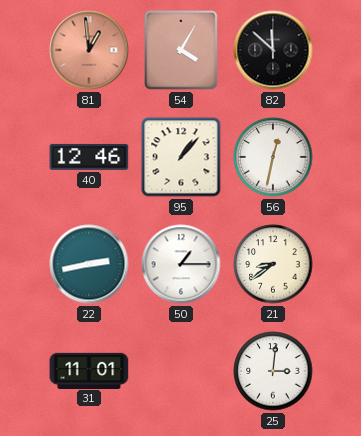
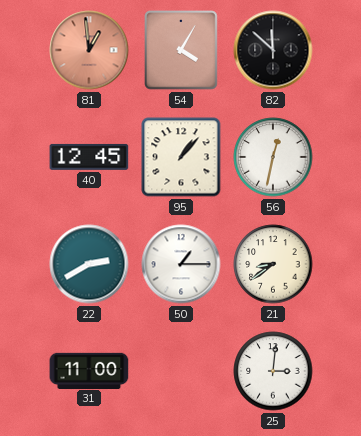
40: 12:46 -> 12:45 (89, 157)
22: 2:43 -> 2:40 (89, 264)
31: 11:01 -> 11:00 (89, 370)
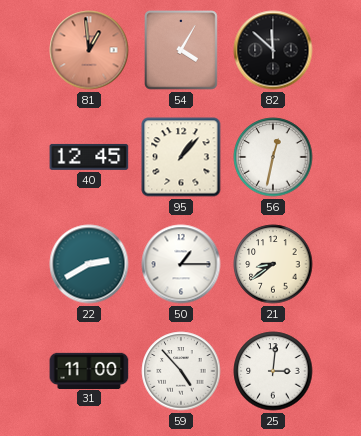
59: none -> 4:53 (181, 371)
